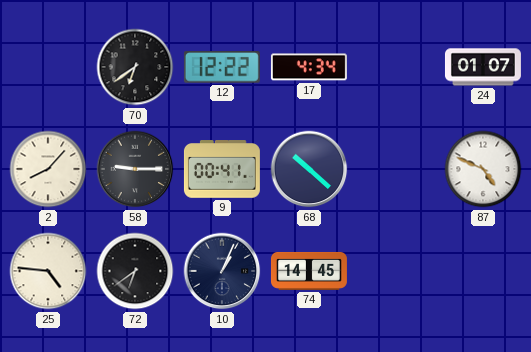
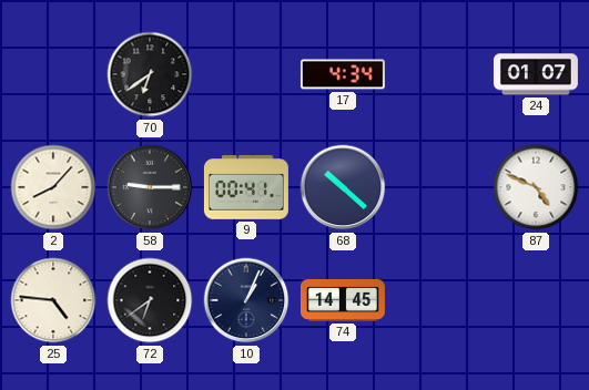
12: 12:22 -> none (222, 67)
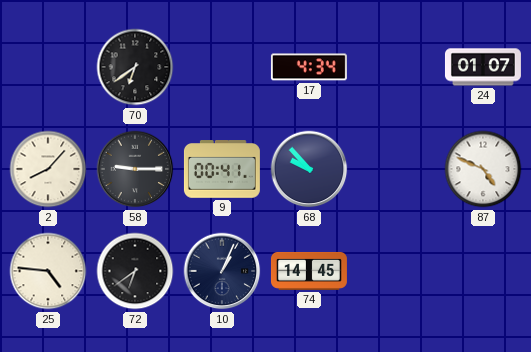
68: 10:22 -> 9:53 (309, 169)
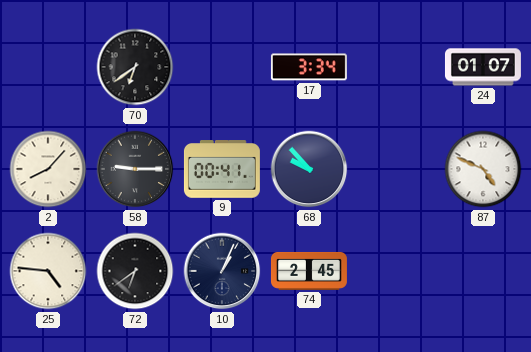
17: 4:34 -> 3:34 (309, 67)
74: 14:45 -> 2:45 (309, 271)
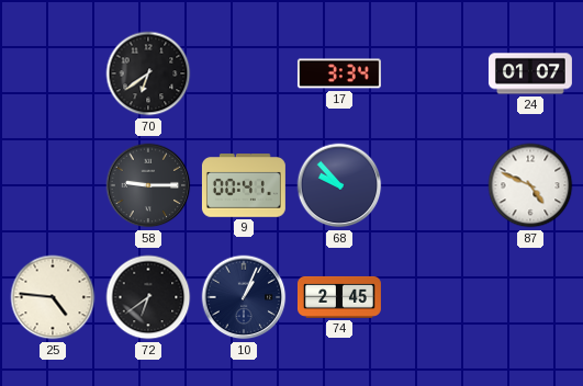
2: 8:07 -> none (48, 169)
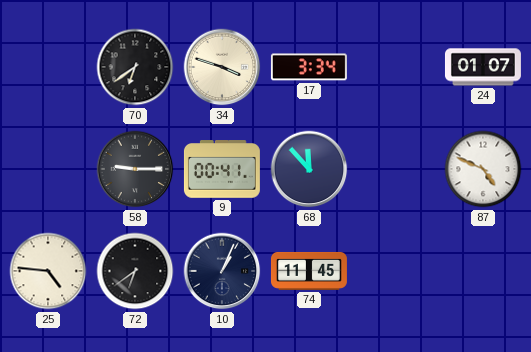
34: none -> 3:48 (222, 67)
68: 9:53 -> 11:53 (309, 169)
74: 2:45 -> 11:45 (309, 271)
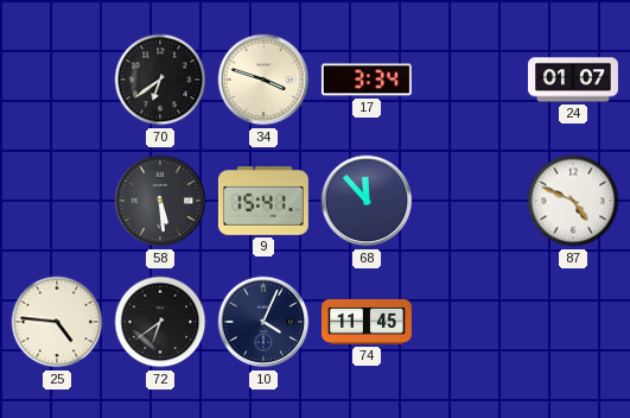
58: 9:15 -> 5:29 (160, 201)
9: 00:41 -> 15:41 (263, 201)
10: 1:04 -> 4:04 (263, 322)
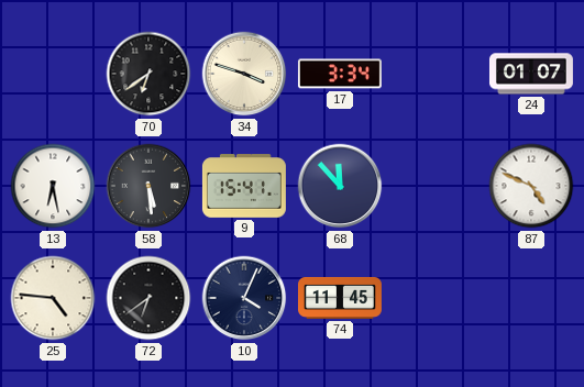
13: none -> 6:28 (53, 186)
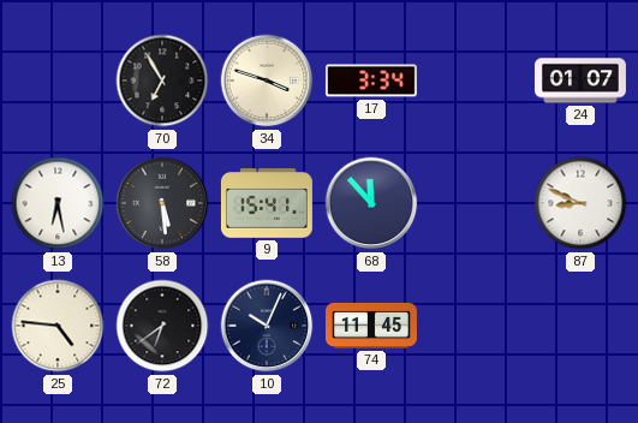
70: 6:39 -> 6:55 (162, 81)
87: 4:49 -> 8:49 (580, 203)
10: 4:04 -> 10:04 (267, 326)
